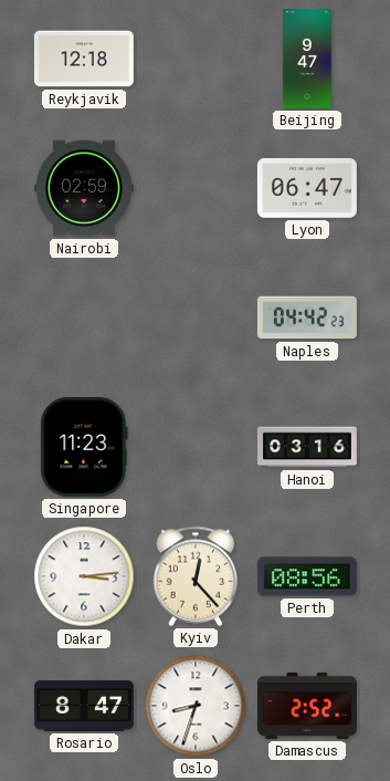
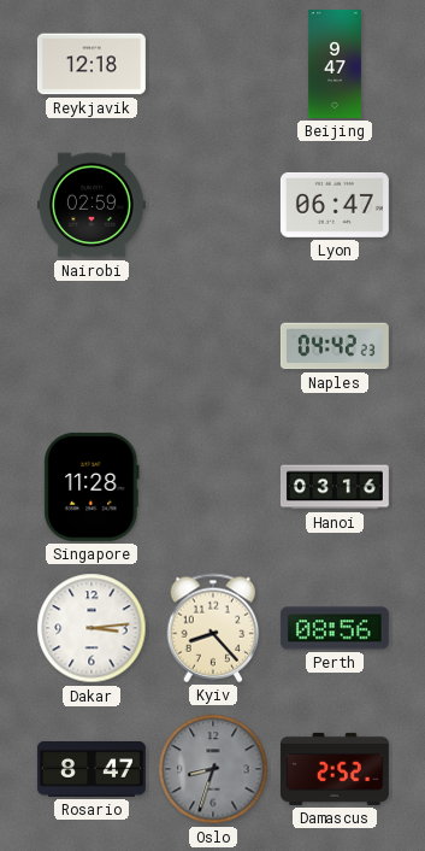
Singapore: 11:23 -> 11:28 (92, 487)
Kyiv: 12:23 -> 8:23 (213, 628)
Oslo dial: white -> grey (213, 769)
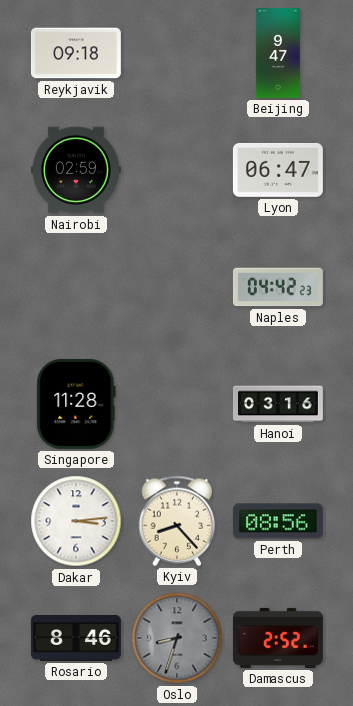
Reykjavik: 12:18 -> 09:18 (76, 53)
Rosario: 8:47 -> 8:46 (76, 639)
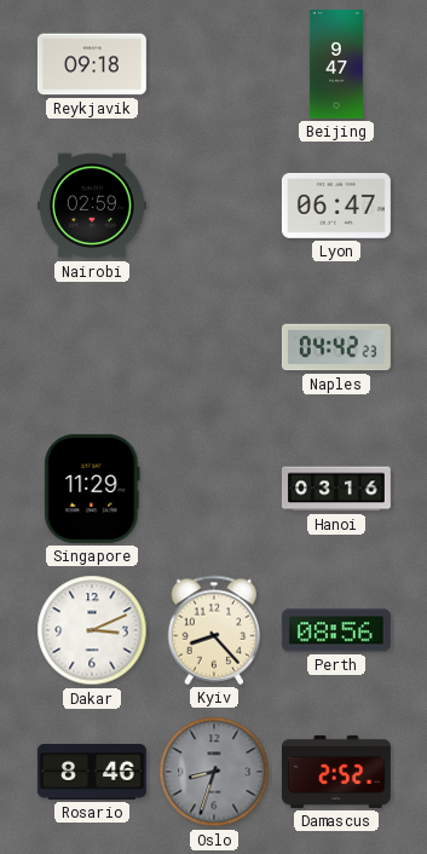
Singapore: 11:28 -> 11:29 (92, 489)
Dakar: 3:14 -> 3:11 (92, 630)
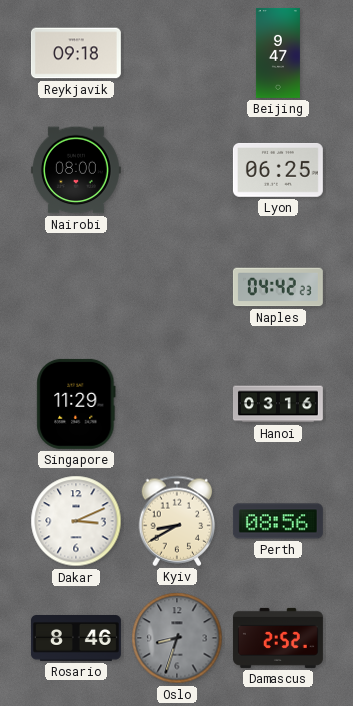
Nairobi: 02:59 -> 08:00 (76, 170)
Lyon: 06:47 -> 06:25 (278, 170)
Kyiv: 8:23 -> 8:40 (177, 521)
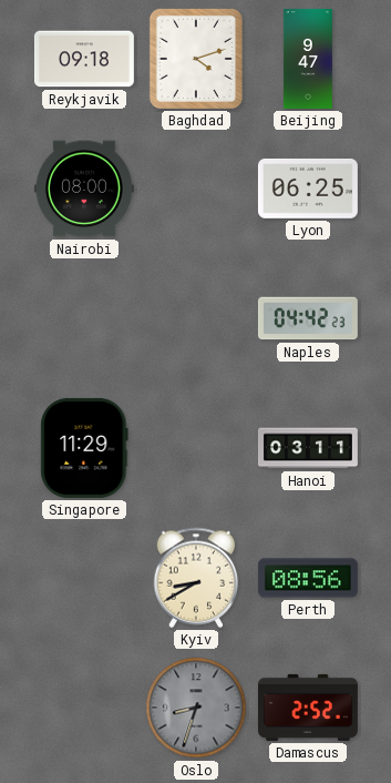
Baghdad: none -> 4:12 (196, 59)
Hanoi: 03:16 -> 03:11 (308, 448)
Dakar: 3:11 -> none (76, 521)
Rosario: 8:46 -> none (76, 639)
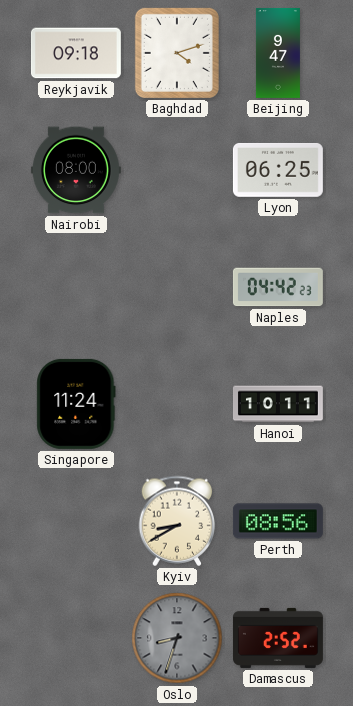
Singapore: 11:29 -> 11:24 (76, 404)
Hanoi: 03:11 -> 10:11 (278, 404)
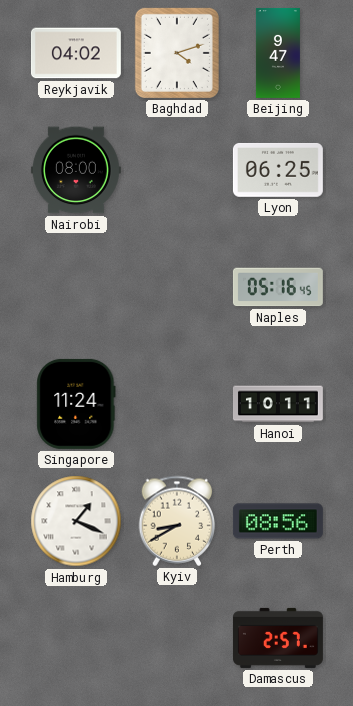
Reykjavik: 09:18 -> 04:02 (76, 53)
Naples: 04:42 -> 05:16 (278, 287)
Hamburg: none -> 1:19 (76, 521)
Oslo: 8:33 -> none (177, 638)
Damascus: 2:52 -> 2:57 (278, 638)
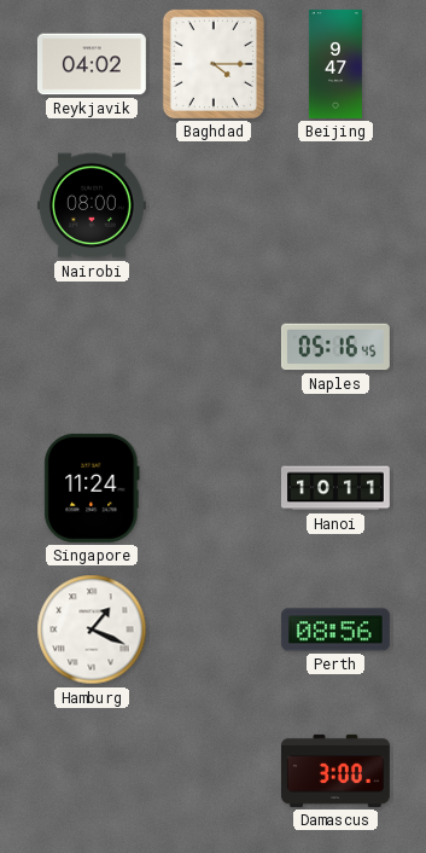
Baghdad: 4:12 -> 4:15 (214, 64)
Lyon: 06:25 -> none (278, 170)
Kyiv: 8:40 -> none (177, 521)
Damascus: 2:57 -> 3:00 (335, 771)
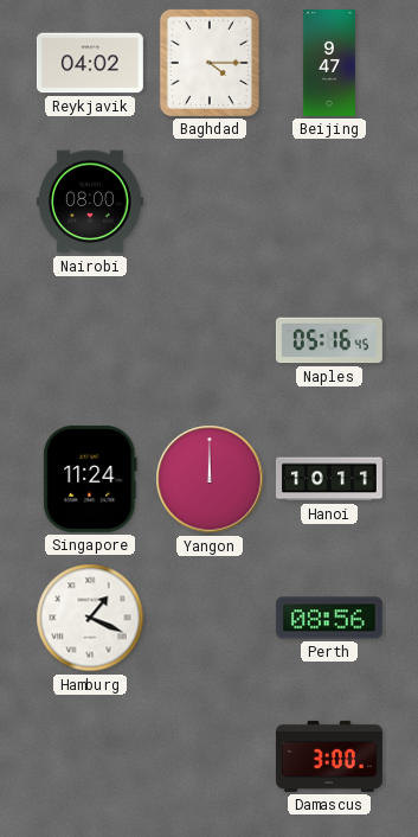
Yangon: none -> 12:00 (210, 479)
